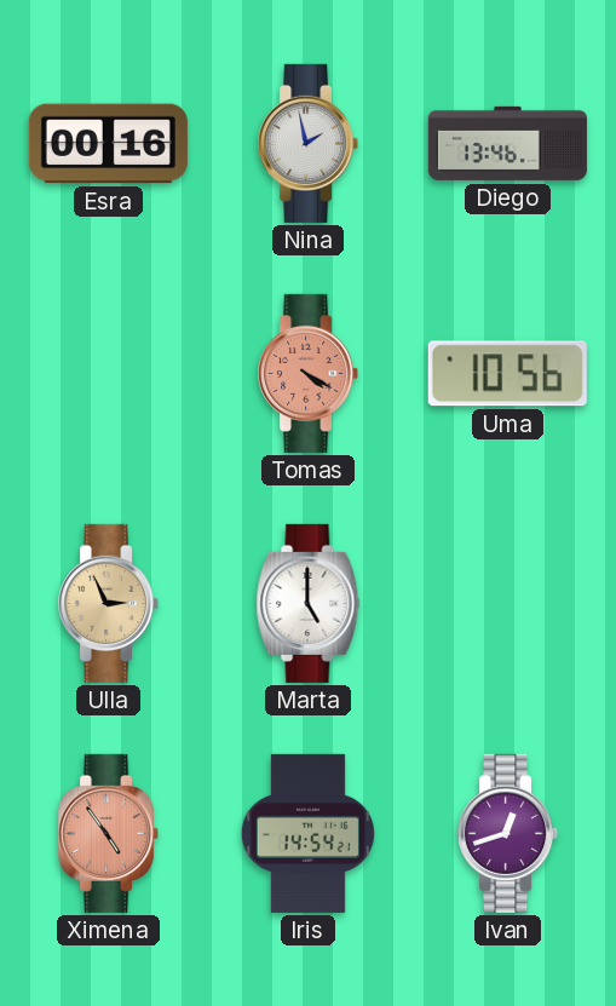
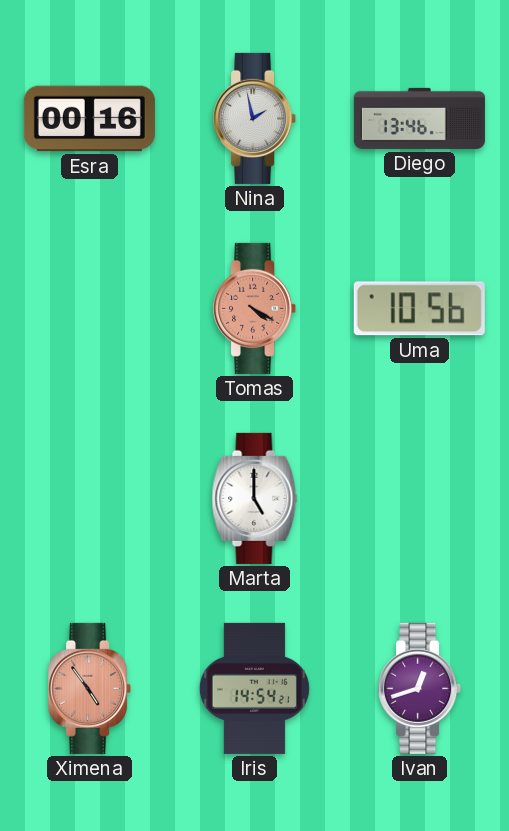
Ulla: 2:56 -> none (109, 603)
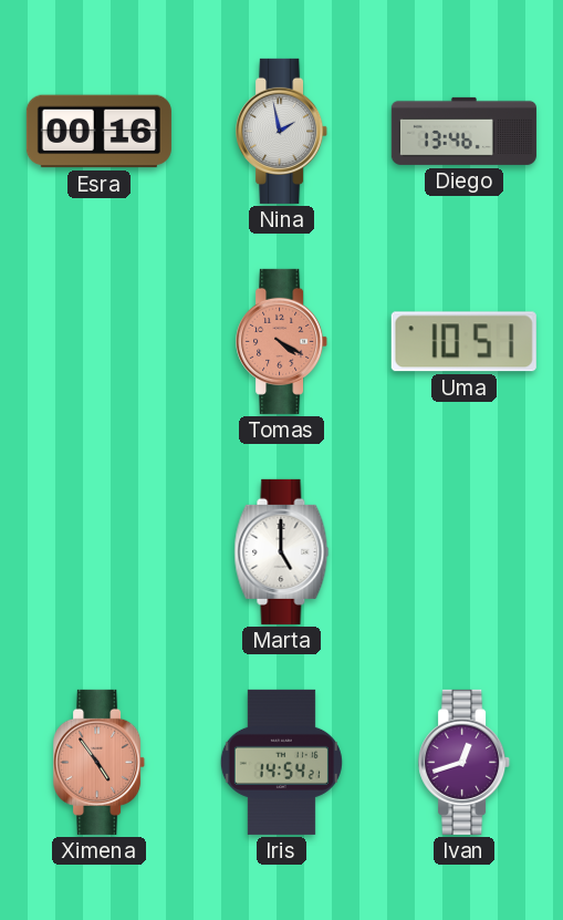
Uma: 10:56 -> 10:51 (463, 342)
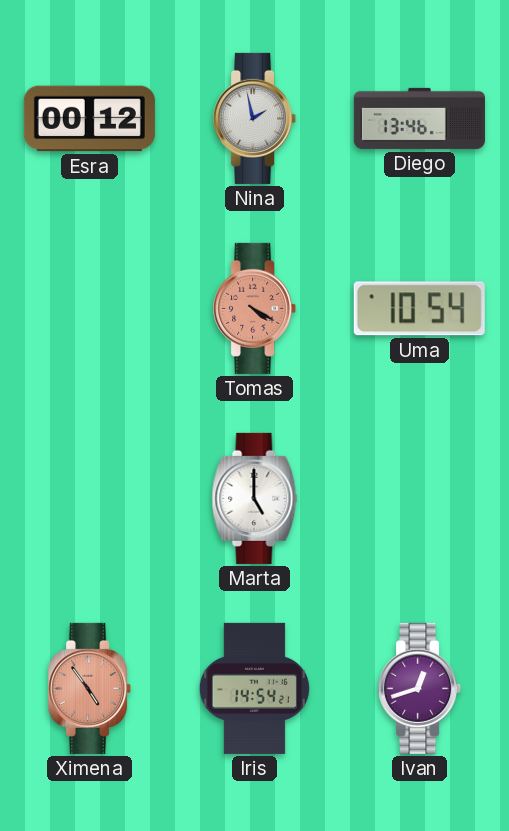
Esra: 00:16 -> 00:12 (89, 119)
Uma: 10:51 -> 10:54 (419, 309)
